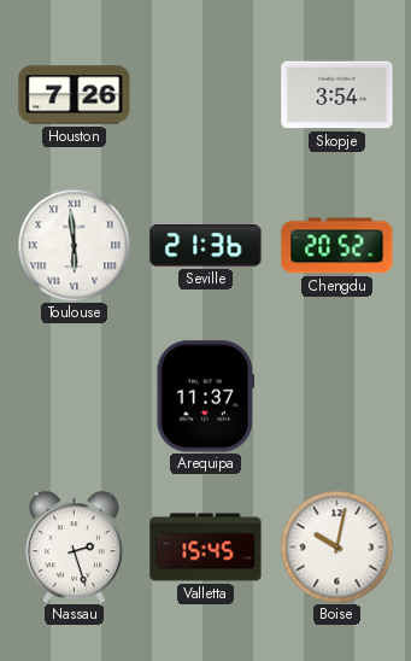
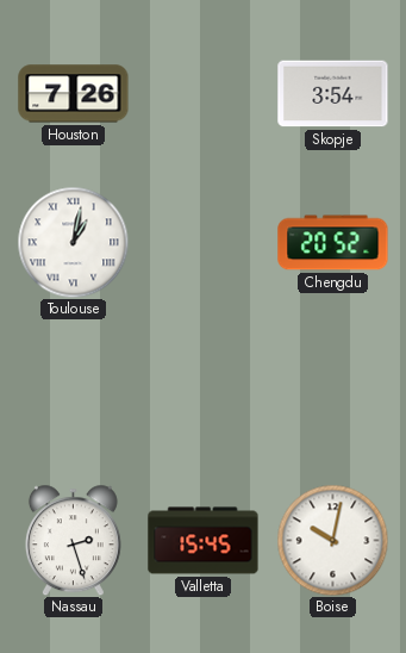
Toulouse: 5:59 -> 1:02 (73, 242)
Seville: 21:36 -> none (206, 246)
Arequipa: 11:37 -> none (206, 397)
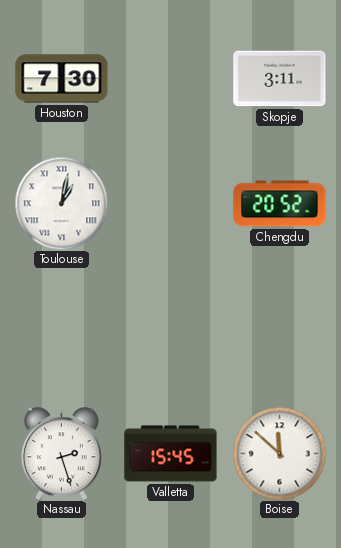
Houston: 7:26 -> 7:30 (62, 79)
Skopje: 3:54 -> 3:11 (280, 79)
Boise: 10:02 -> 11:52 (279, 453)
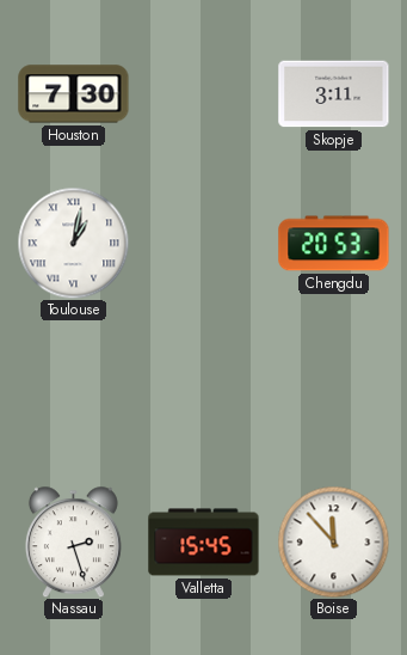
Chengdu: 20:52 -> 20:53 (334, 244)
Boise: 11:52 -> 11:53 (333, 541)
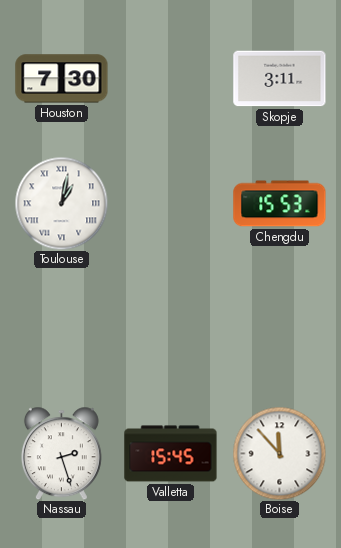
Chengdu: 20:53 -> 15:53 (280, 204)
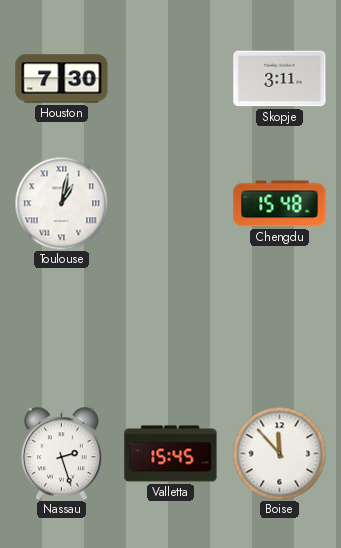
Chengdu: 15:53 -> 15:48 (280, 204)
